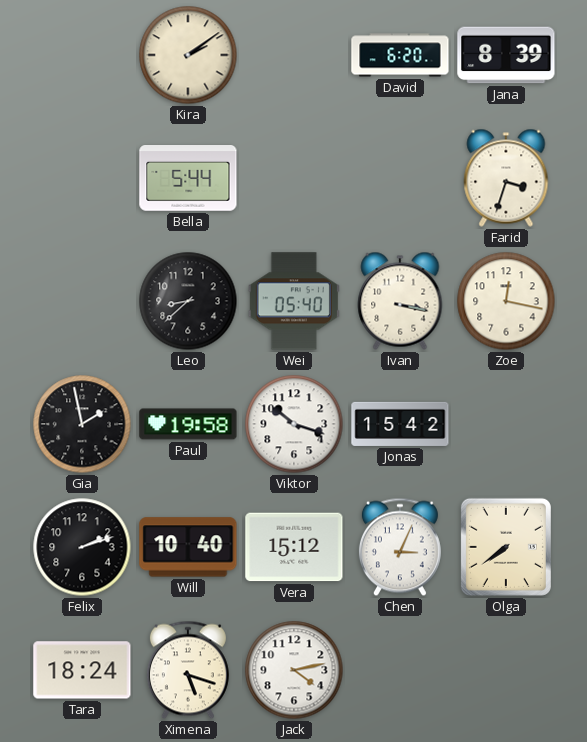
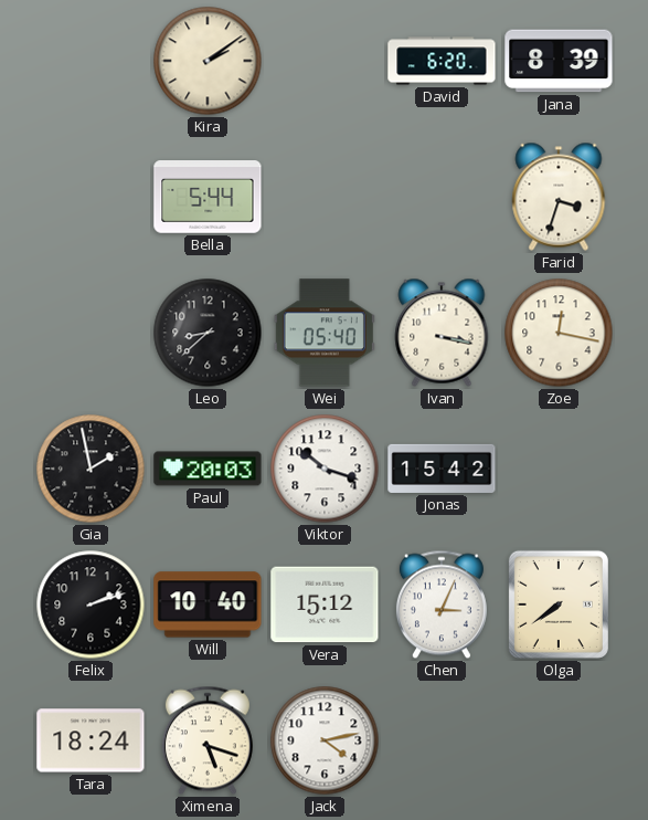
Paul: 19:58 -> 20:03 (208, 469)
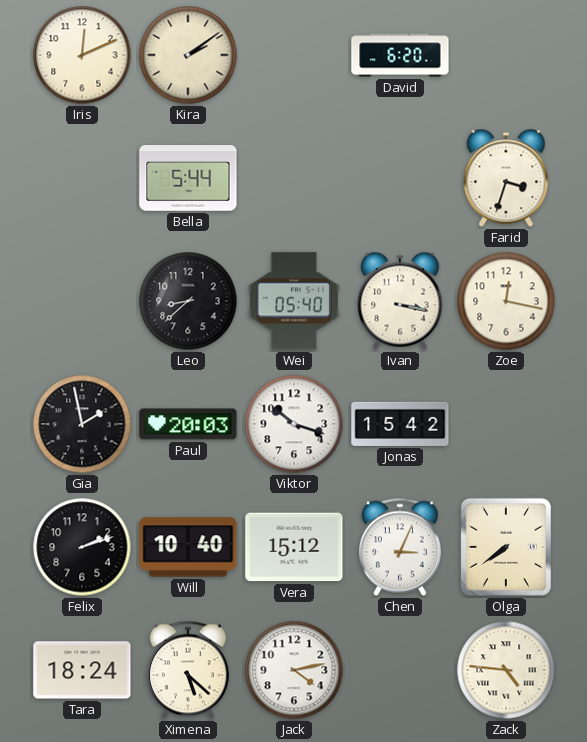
Iris: none -> 12:11 (82, 55)
Jana: 8:39 -> none (559, 61)
Ximena: 5:18 -> 5:22 (188, 670)
Zack: none -> 4:46 (506, 670)
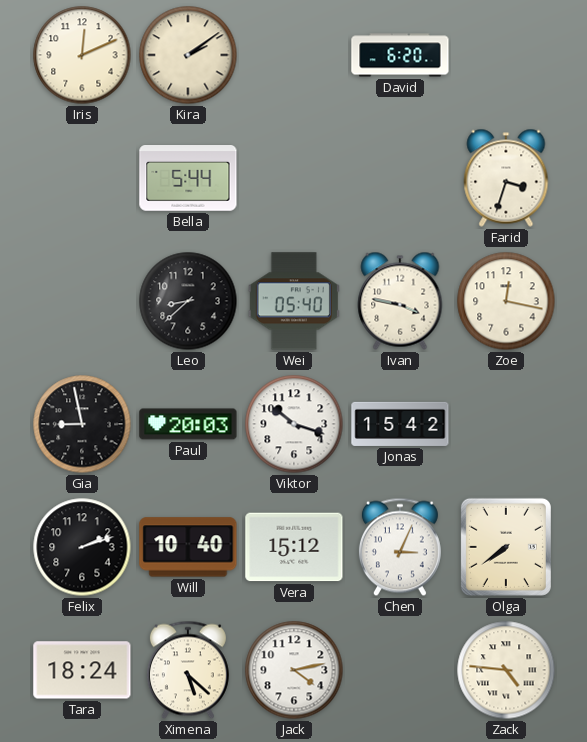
Ivan: 3:17 -> 3:47 (400, 301)
Gia: 1:58 -> 8:58 (82, 424)
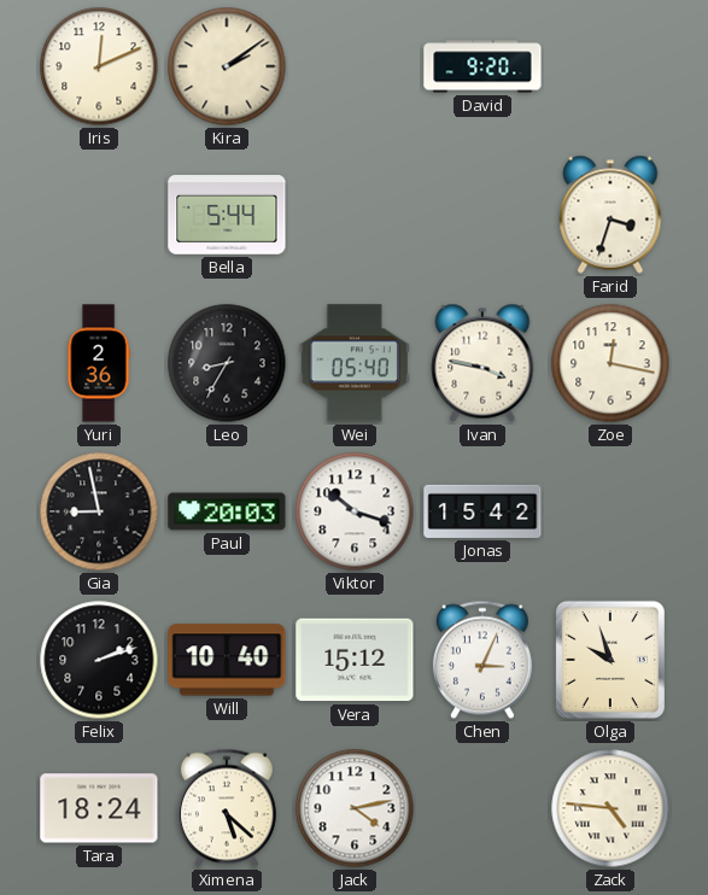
David: 6:20 -> 9:20 (482, 66)
Yuri: none -> 2:36 (99, 363)
Leo: 8:38 -> 8:35 (227, 363)
Olga: 7:39 -> 9:57 (610, 660)
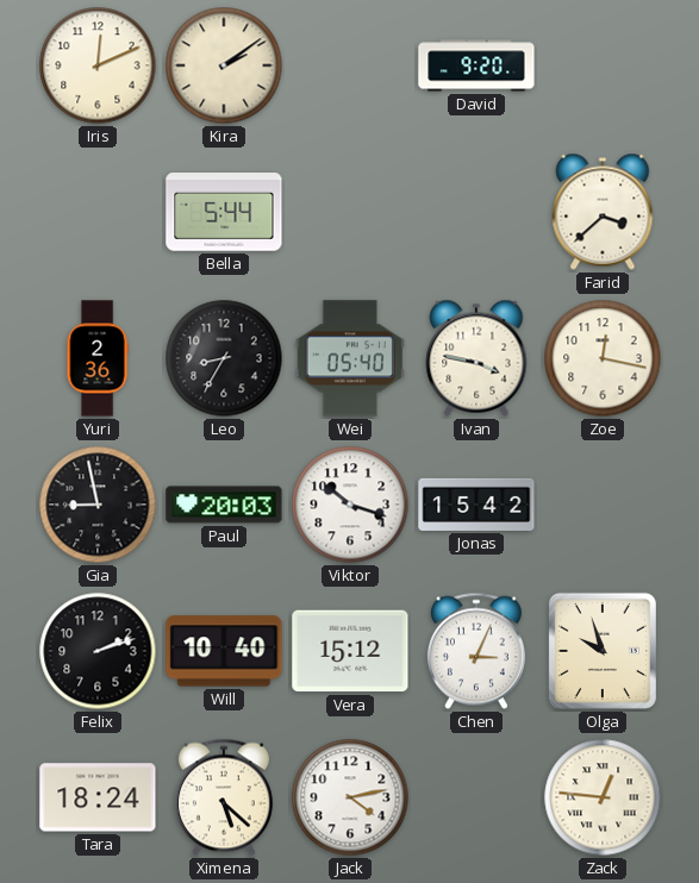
Farid: 3:33 -> 3:38 (603, 212)
Zack: 4:46 -> 12:46 (603, 797)
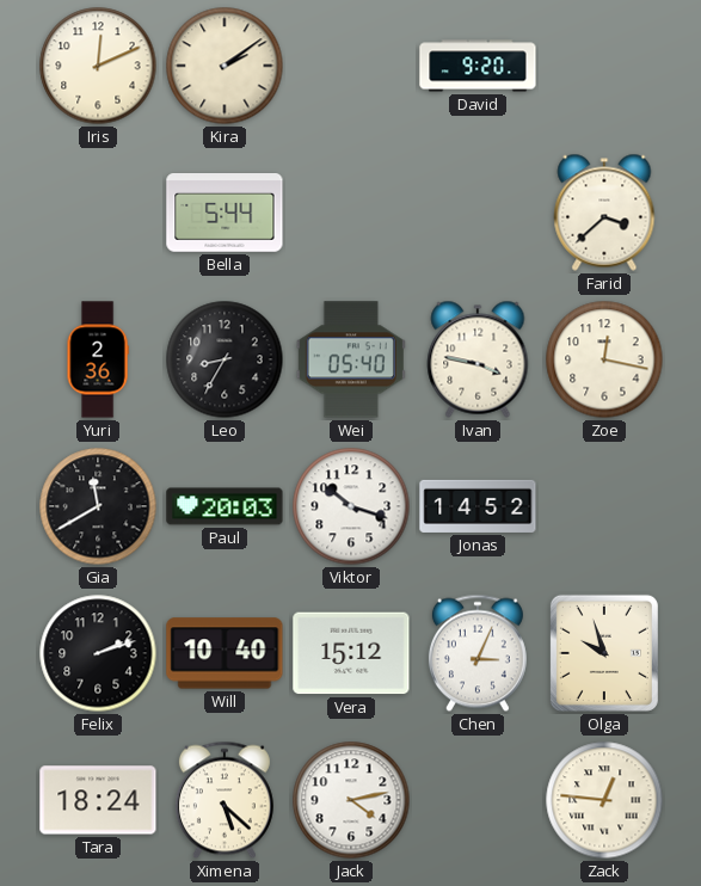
Gia: 8:58 -> 11:40 (98, 506)
Jonas: 15:42 -> 14:52 (478, 506)
